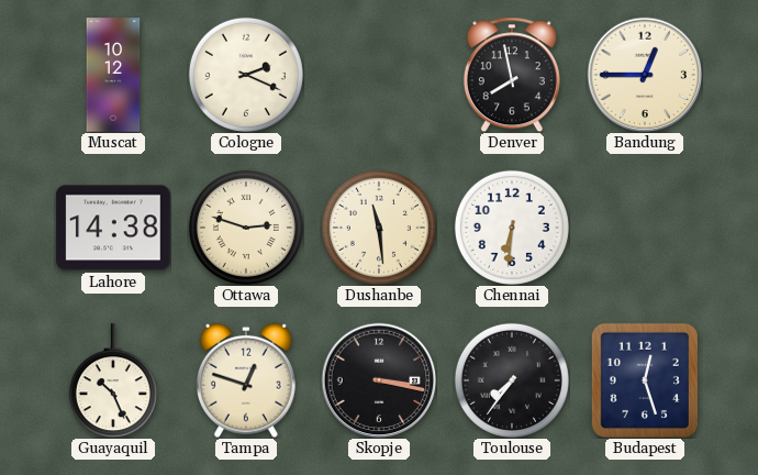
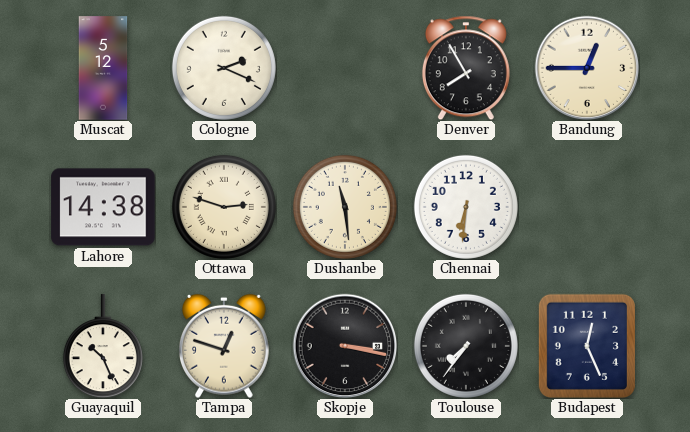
Muscat: 10:12 -> 5:12 (103, 68)
Denver: 7:58 -> 7:55 (466, 68)
Budapest: 12:27 -> 12:26 (587, 345)
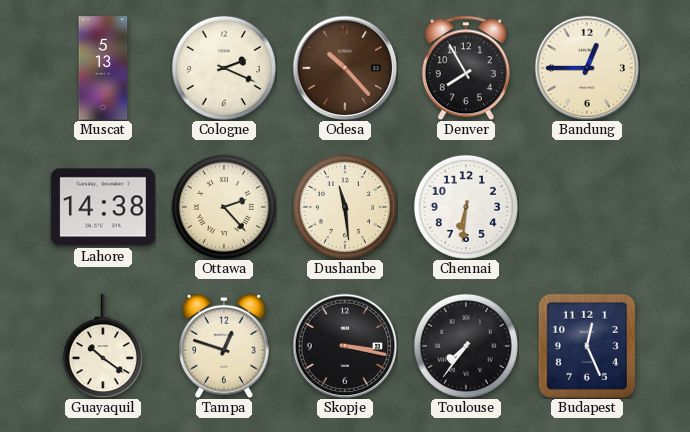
Muscat: 5:12 -> 5:13 (103, 68)
Odesa: none -> 10:23 (345, 68)
Ottawa: 2:48 -> 2:23 (224, 207)
Guayaquil: 10:26 -> 10:21 (103, 346)
